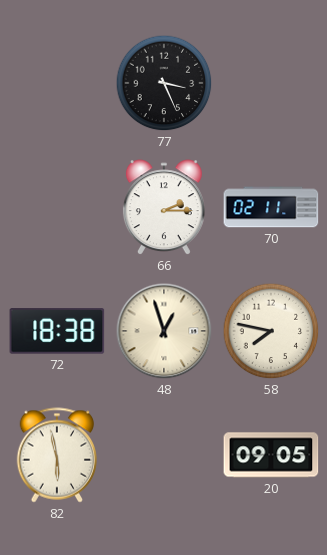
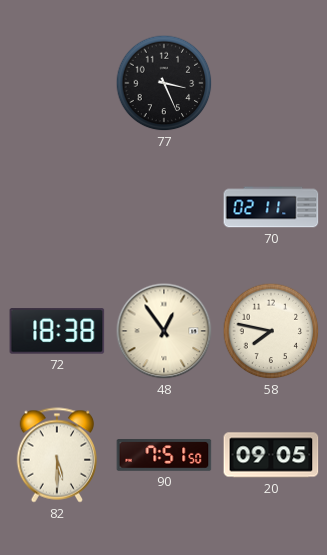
66: 2:15 -> none (164, 208)
48: 12:57 -> 12:54 (164, 331)
82: 5:58 -> 5:30 (57, 455)
90: none -> 7:51 (164, 455)
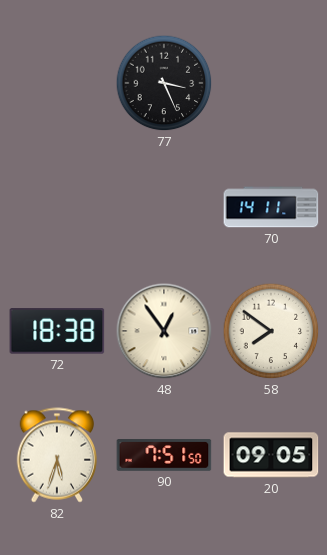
70: 02:11 -> 14:11 (271, 207)
58: 7:47 -> 7:51 (271, 331)
82: 5:30 -> 5:33 (57, 455)
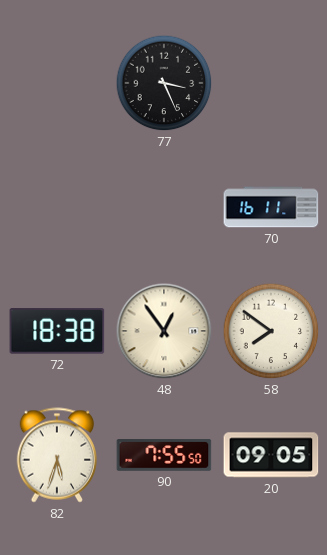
70: 14:11 -> 16:11 (271, 207)
90: 7:51 -> 7:55 (164, 455)
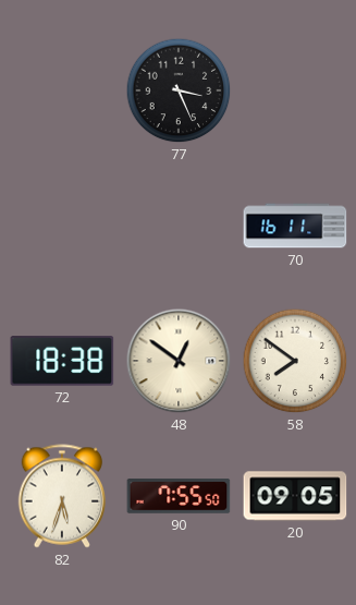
48: 12:54 -> 12:51 (179, 361)
